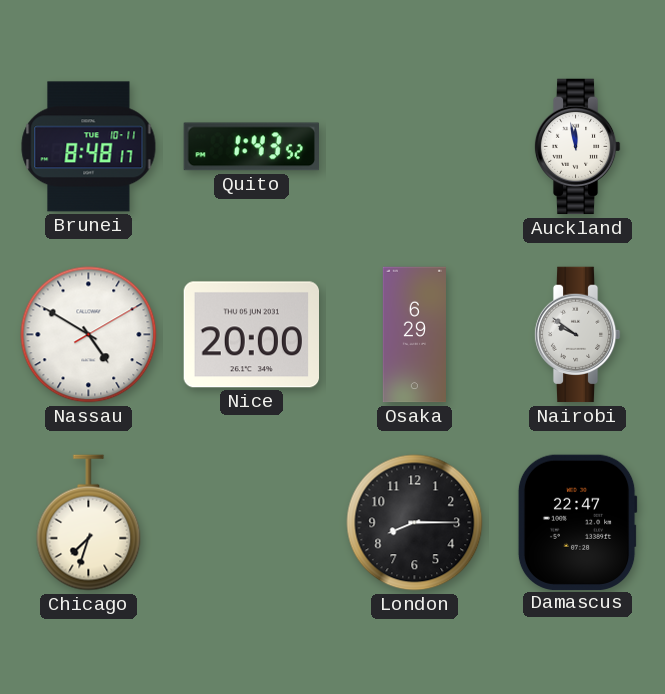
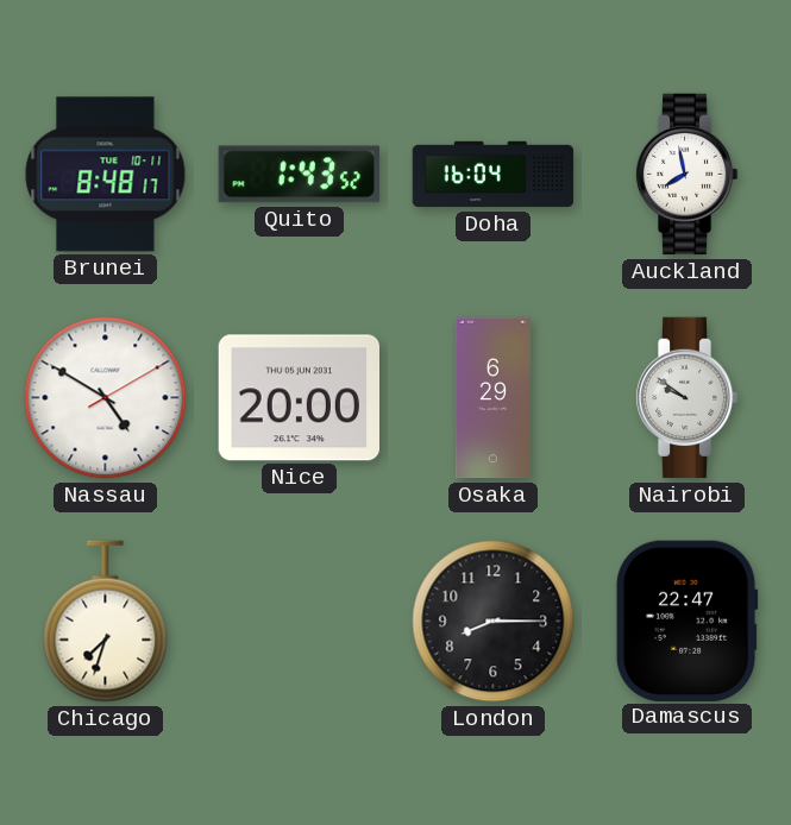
Doha: none -> 16:04 (494, 175)
Auckland: 11:58 -> 7:58 (686, 175)
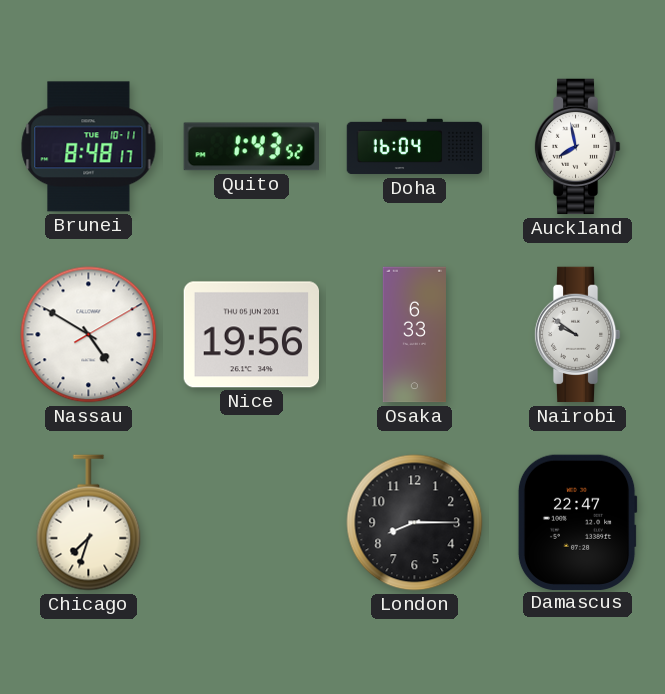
Nice: 20:00 -> 19:56 (251, 335)
Osaka: 6:29 -> 6:33 (414, 335)
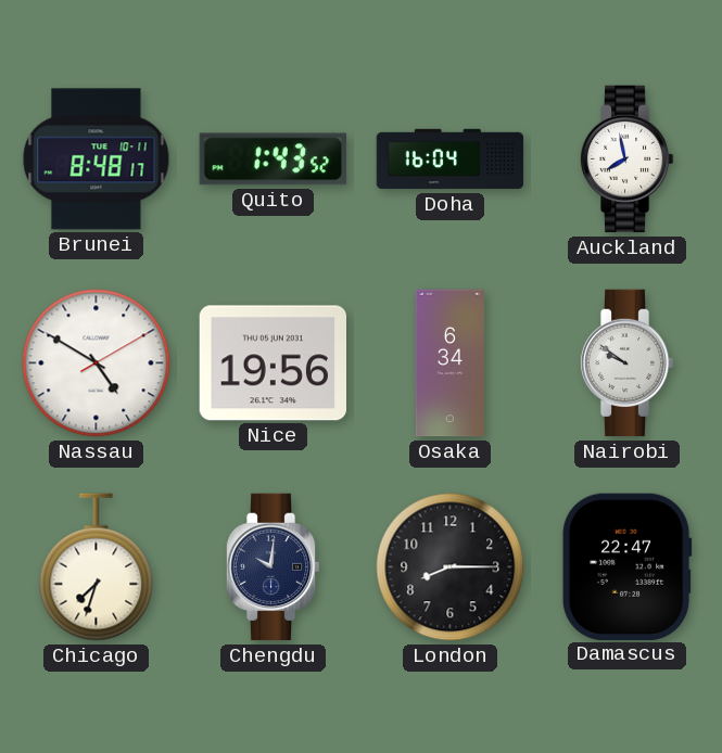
Osaka: 6:33 -> 6:34 (449, 363)
Chengdu: none -> 10:01 (273, 567)
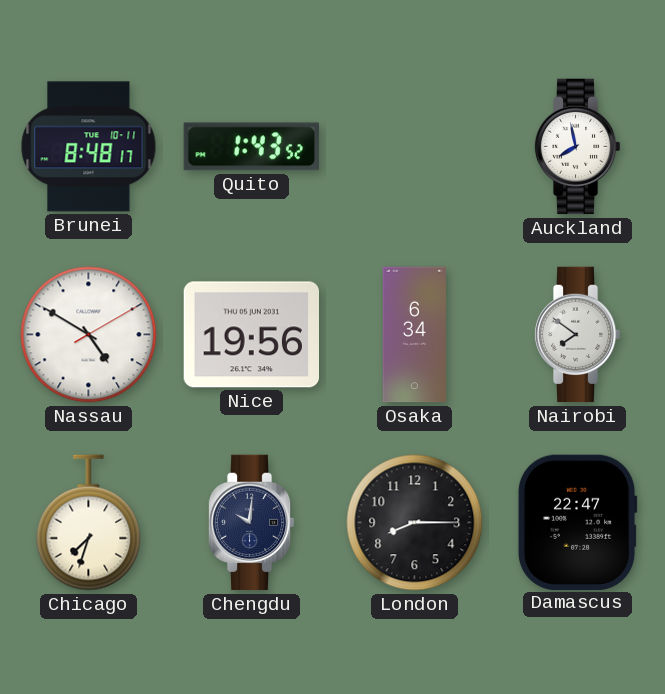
Doha: 16:04 -> none (451, 159)
Nairobi: 9:51 -> 7:51 (577, 335)
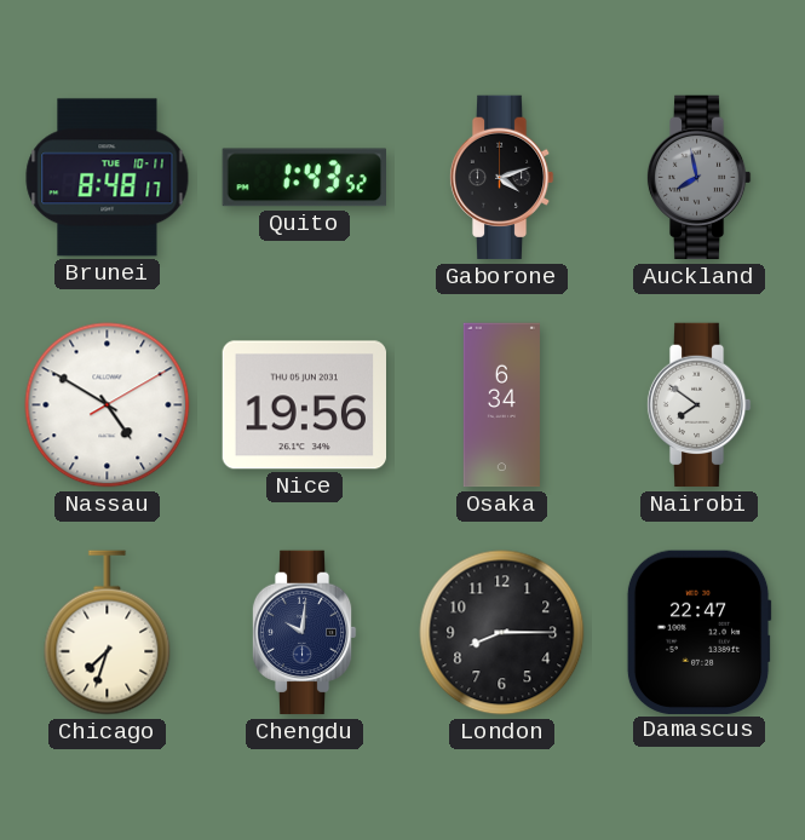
Gaborone: none -> 4:12 (501, 178)
Auckland dial: white -> grey (698, 178)
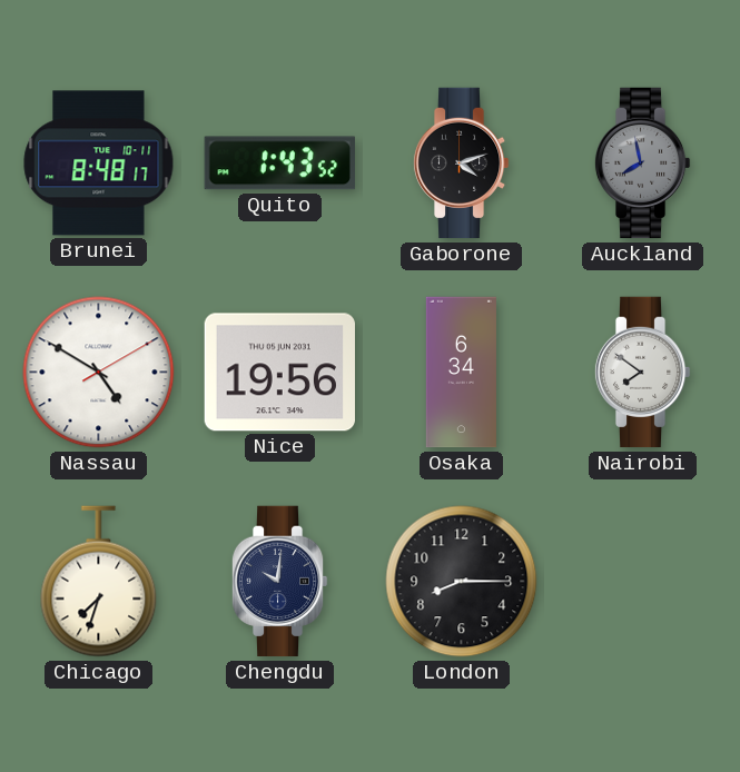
Damascus: 22:47 -> none (698, 632)
